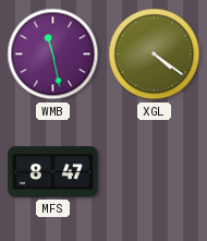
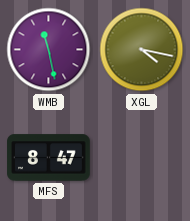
XGL: 4:21 -> 4:17 (142, 50)
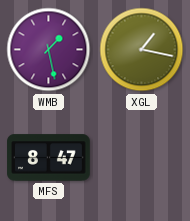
WMB: 11:28 -> 1:28 (49, 50)
XGL: 4:17 -> 1:17 (142, 50)
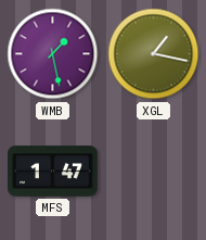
MFS: 8:47 -> 1:47 (53, 172)
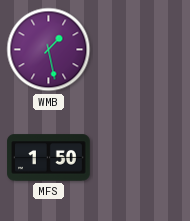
XGL: 1:17 -> none (154, 54)
MFS: 1:47 -> 1:50 (49, 158)
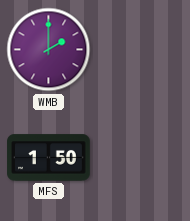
WMB: 1:28 -> 2:00 (49, 50)
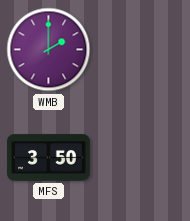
MFS: 1:50 -> 3:50 (49, 158)
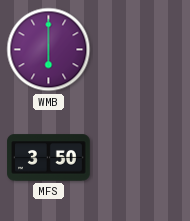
WMB: 2:00 -> 6:00 (49, 50)
